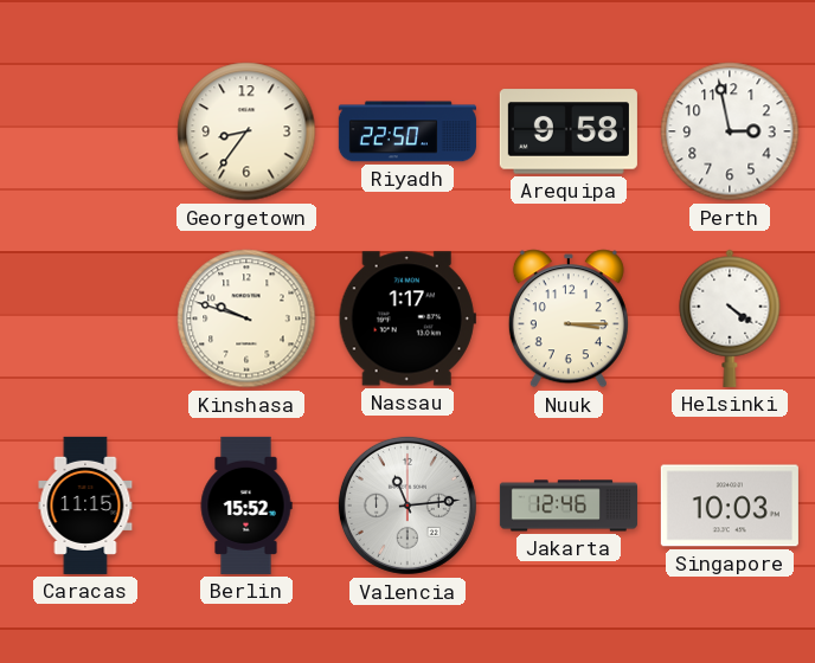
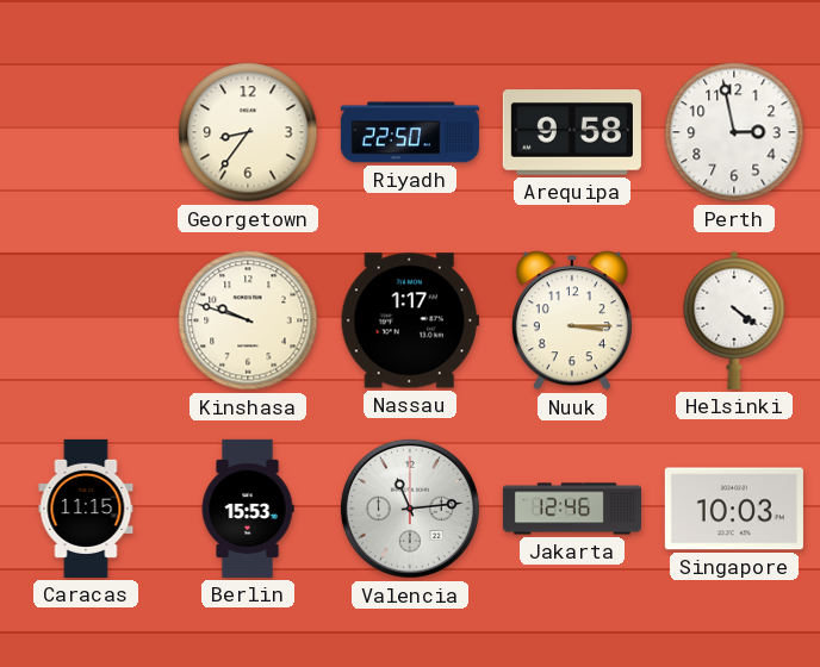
Berlin: 15:52 -> 15:53 (248, 509)
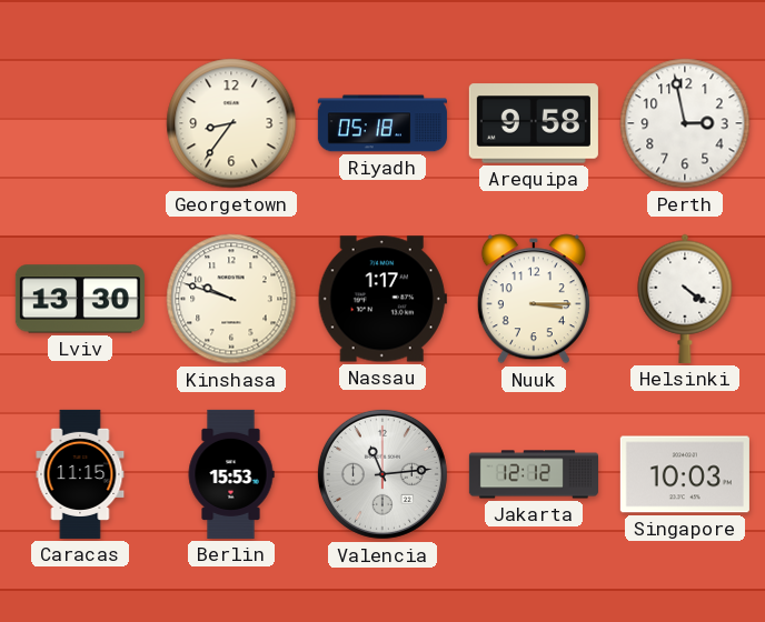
Riyadh: 22:50 -> 05:18 (383, 123)
Lviv: none -> 13:30 (80, 299)
Jakarta: 12:46 -> 12:12 (534, 474)
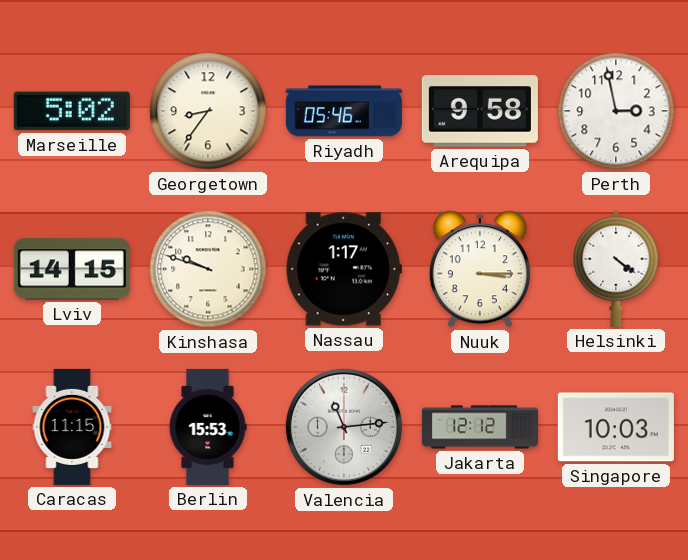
Marseille: none -> 5:02 (72, 111)
Riyadh: 05:18 -> 05:46 (344, 111)
Lviv: 13:30 -> 14:15 (72, 269)
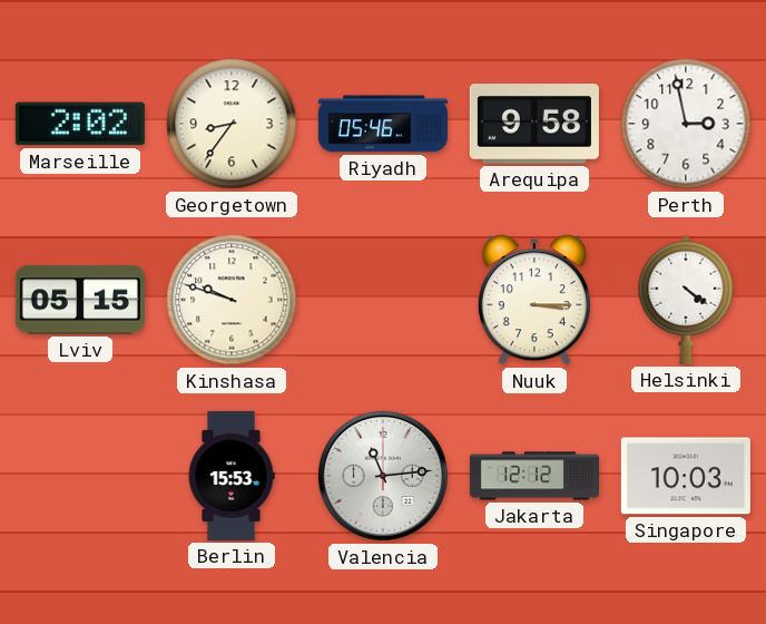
Marseille: 5:02 -> 2:02 (80, 124)
Lviv: 14:15 -> 05:15 (80, 300)
Nassau: 1:17 -> none (344, 269)
Caracas: 11:15 -> none (72, 427)
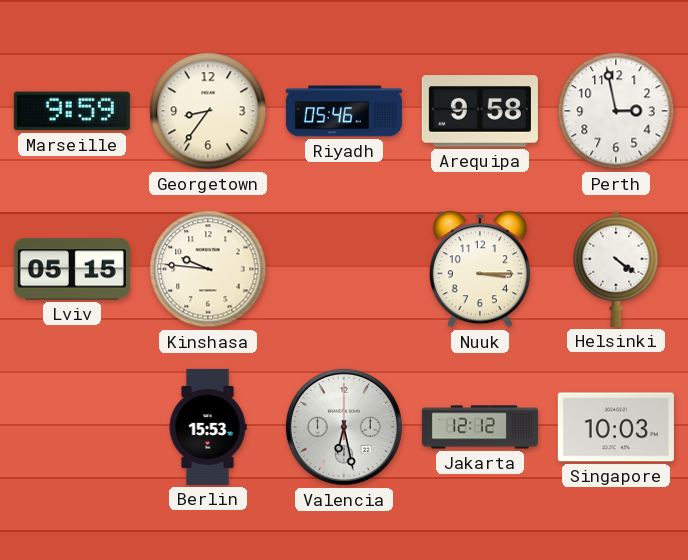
Marseille: 2:02 -> 9:59 (72, 111)
Kinshasa: 9:48 -> 9:46 (208, 269)
Valencia: 11:14 -> 6:28 (344, 427)
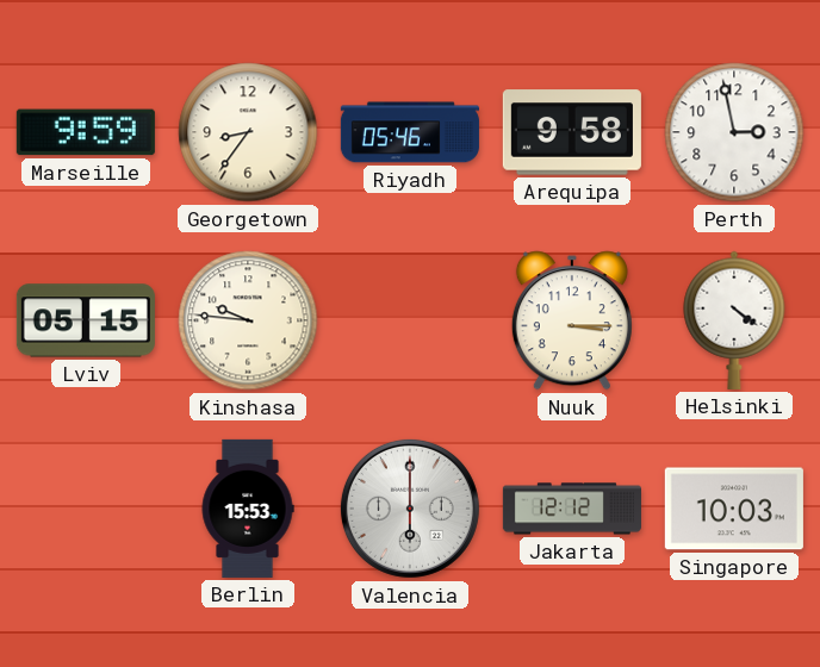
Valencia: 6:28 -> 6:00 (410, 509)
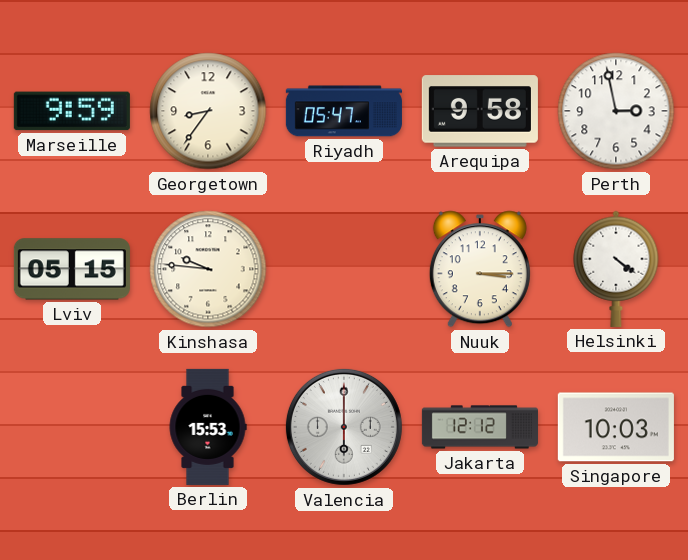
Riyadh: 05:46 -> 05:47 (344, 111)
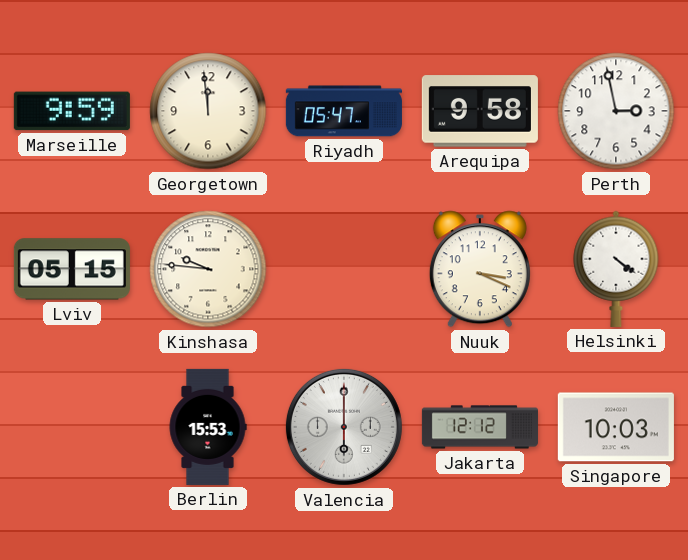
Georgetown: 8:36 -> 11:59 (208, 111)
Nuuk: 3:15 -> 3:19 (480, 269)
